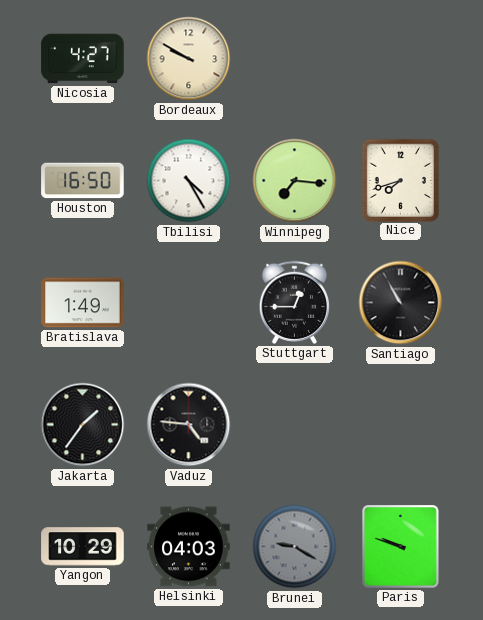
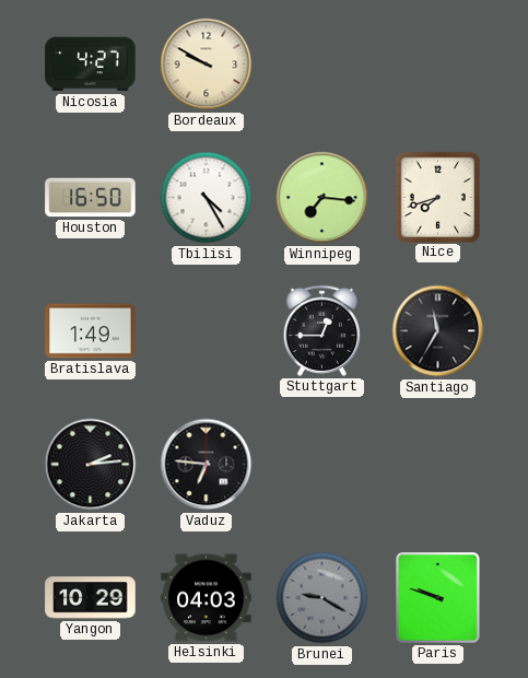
Santiago: 10:55 -> 11:35 (438, 331)
Jakarta: 1:36 -> 2:14 (91, 465)
Vaduz: 4:46 -> 6:46 (207, 465)
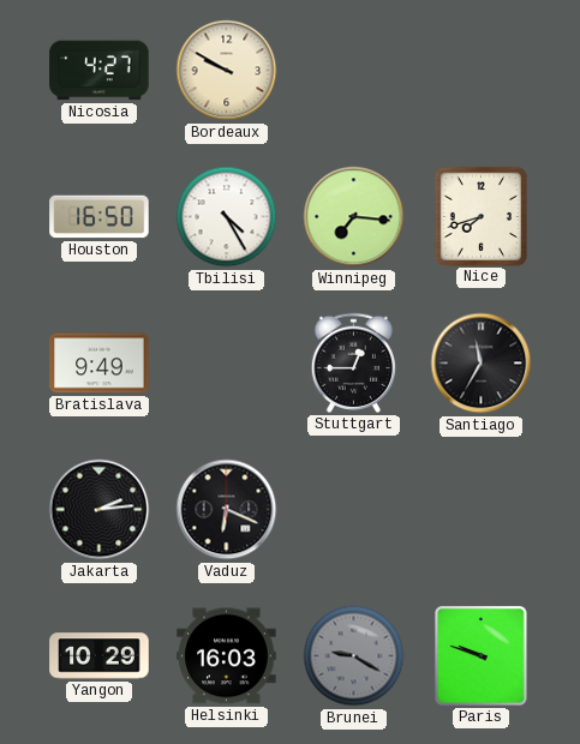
Bratislava: 1:49 -> 9:49 (100, 364)
Vaduz: 6:46 -> 6:19 (227, 510)
Helsinki: 04:03 -> 16:03 (227, 656)
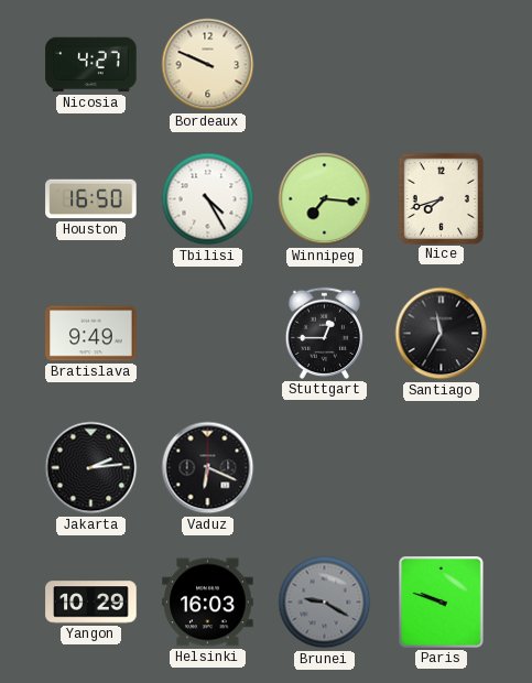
Bordeaux: 9:50 -> 9:49 (208, 65)
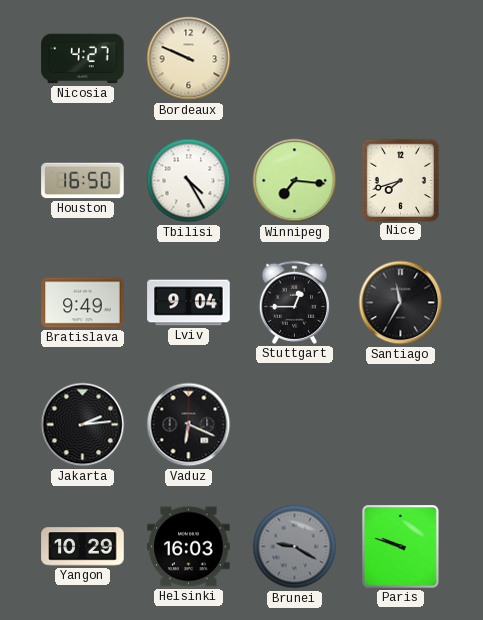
Lviv: none -> 9:04 (189, 303)
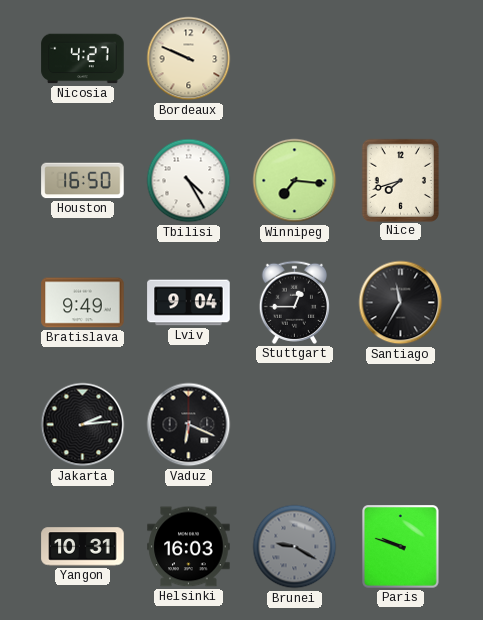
Yangon: 10:29 -> 10:31 (83, 547)
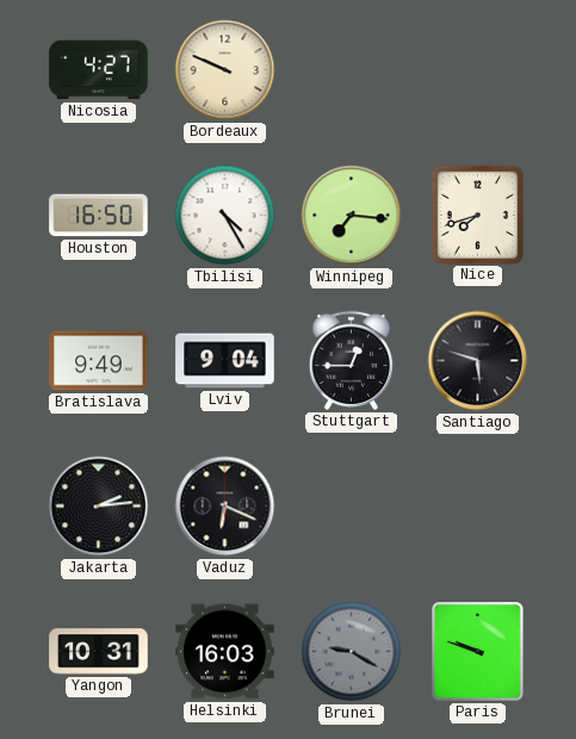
Santiago: 11:35 -> 5:48 (478, 361)
